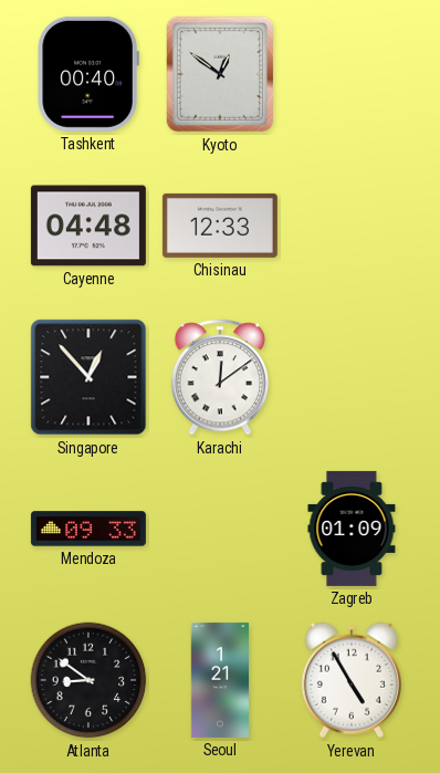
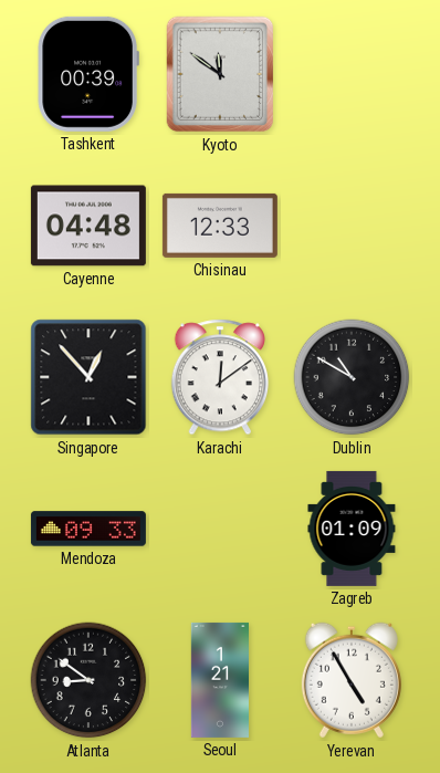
Tashkent: 00:40 -> 00:39 (88, 74)
Kyoto: 12:51 -> 11:51 (220, 74)
Dublin: none -> 10:50 (352, 377)
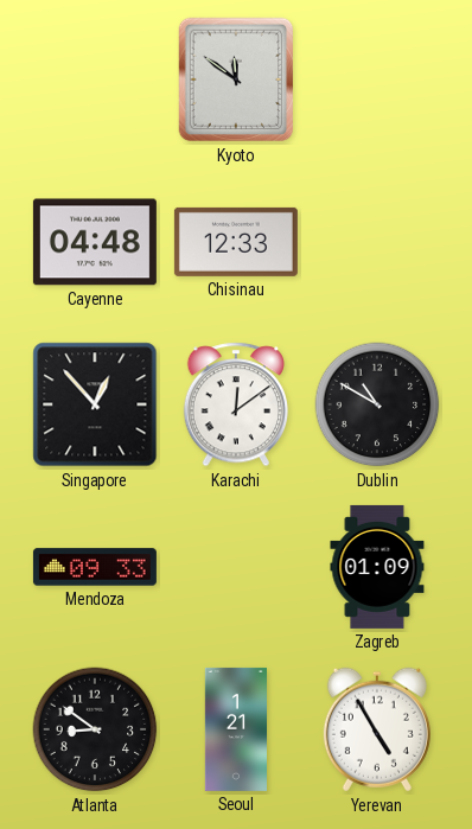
Tashkent: 00:39 -> none (88, 74)
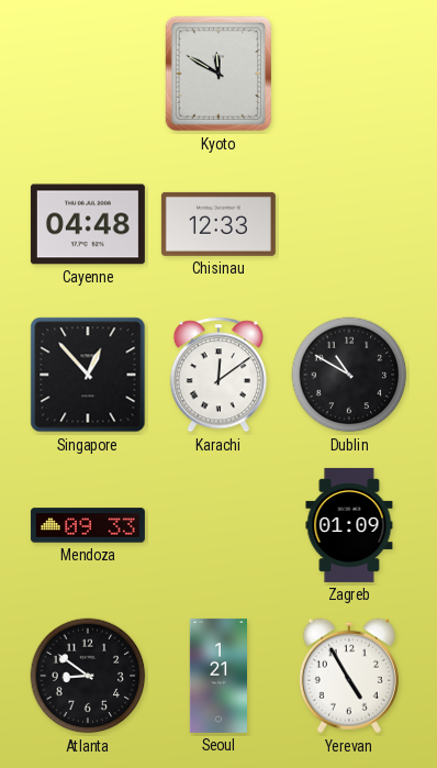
Kyoto: 11:51 -> 11:50 (218, 74)
